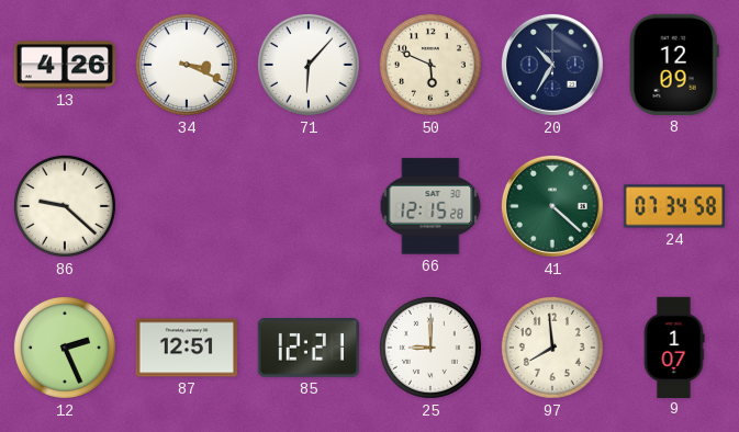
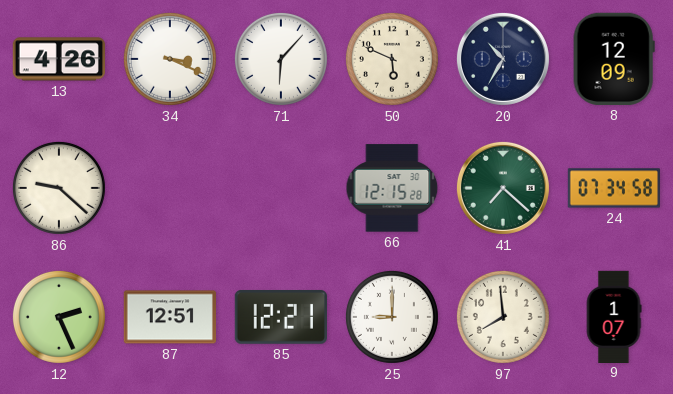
41: 4:22 -> 7:22 (503, 188)
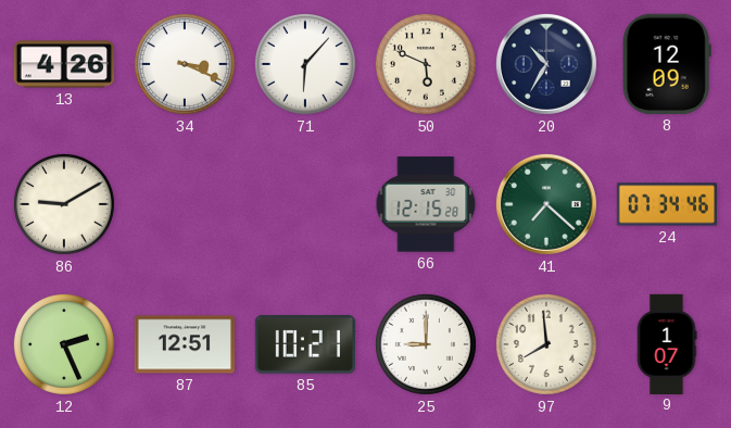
86: 9:22 -> 9:10 (64, 204)
24: 07:34:58 -> 07:34:46 (666, 204)
85: 12:21 -> 10:21 (305, 345)
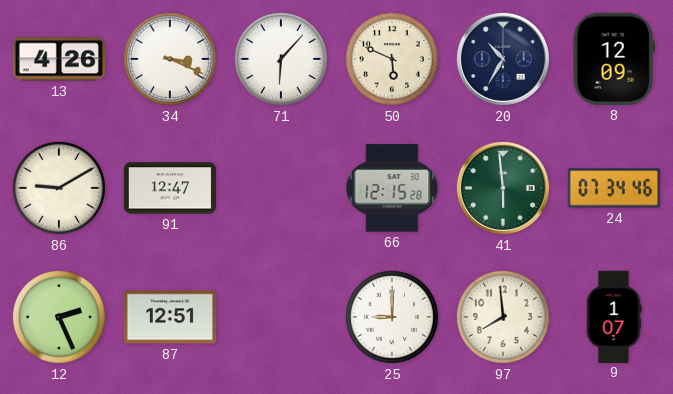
91: none -> 12:47 (169, 188)
41: 7:22 -> 5:59 (503, 188)
85: 10:21 -> none (305, 345)
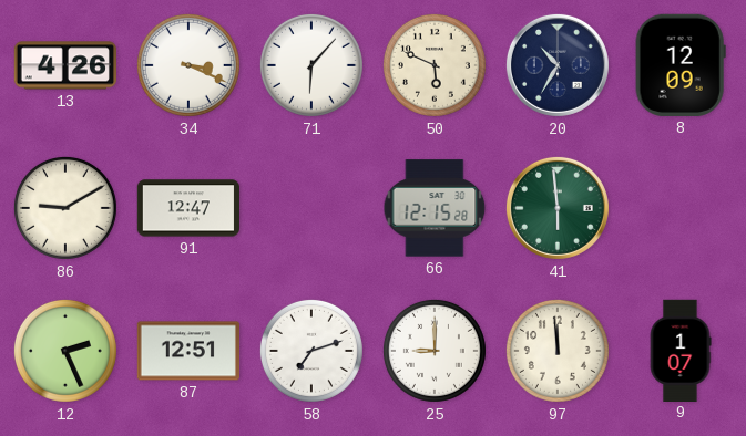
24: 07:34 -> none (613, 188)
58: none -> 7:12 (311, 351)
97: 7:59 -> 11:59 (558, 351)
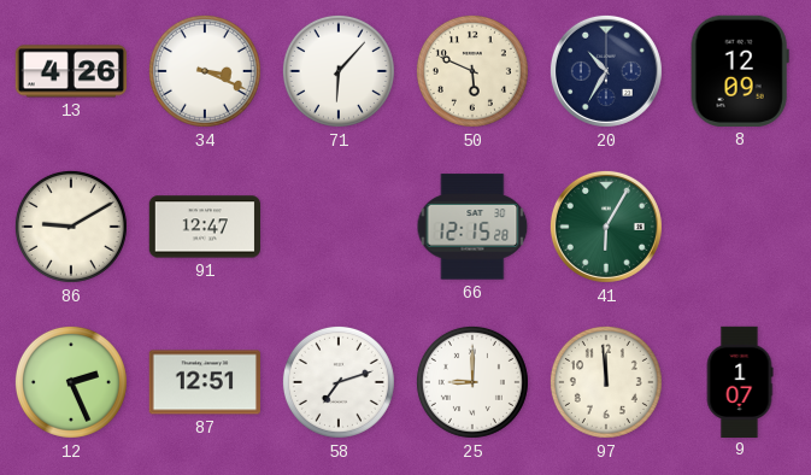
41: 5:59 -> 6:05 (606, 227)
